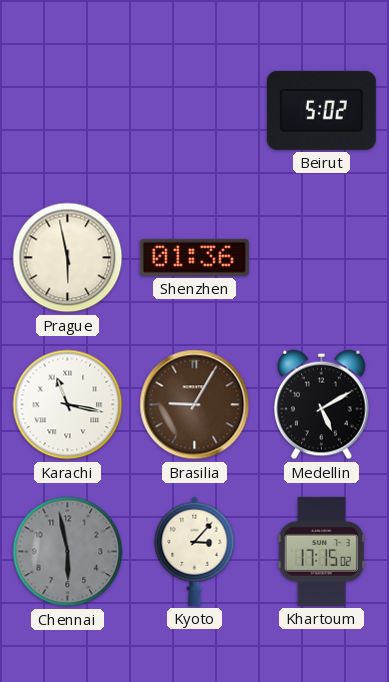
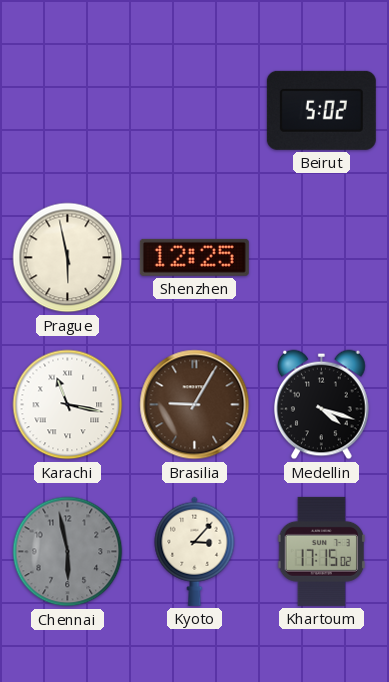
Shenzhen: 01:36 -> 12:25 (194, 257)
Medellin: 5:10 -> 4:18 (322, 405)
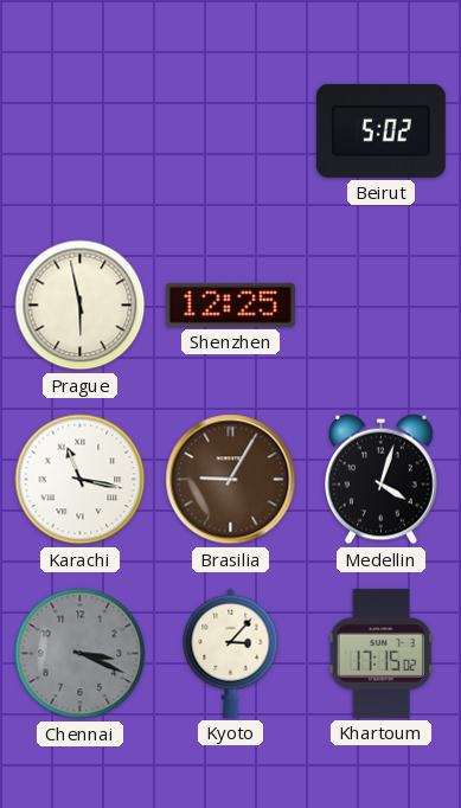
Medellin: 4:18 -> 4:03 (382, 480)
Chennai: 5:58 -> 3:19 (81, 654)
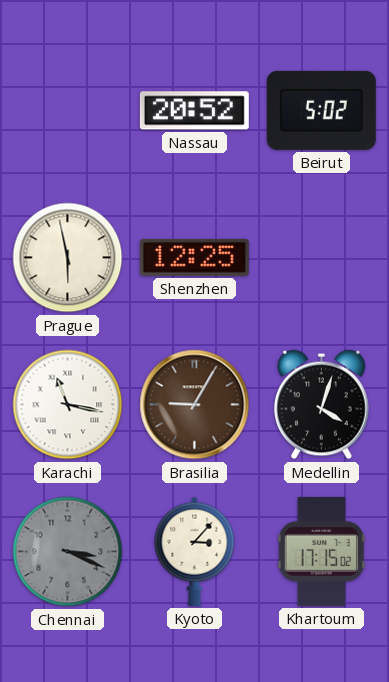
Nassau: none -> 20:52 (194, 111)
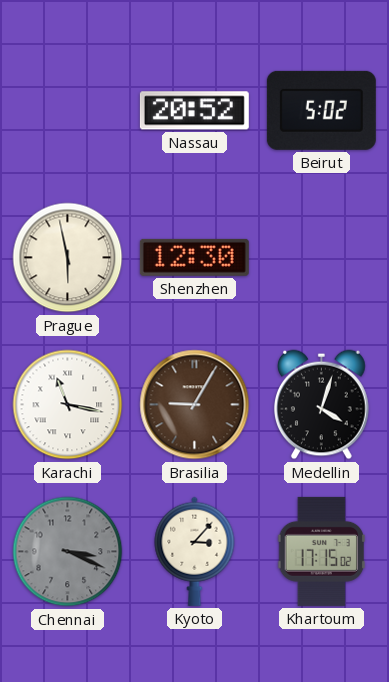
Shenzhen: 12:25 -> 12:30 (194, 257)
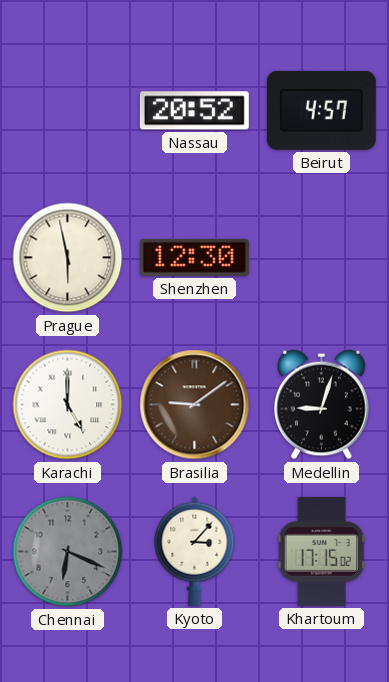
Beirut: 5:02 -> 4:57 (321, 110)
Karachi: 11:17 -> 5:00 (68, 405)
Brasilia: 9:05 -> 9:09 (195, 405)
Medellin: 4:03 -> 9:03 (322, 405)
Chennai: 3:19 -> 6:19 (68, 552)
